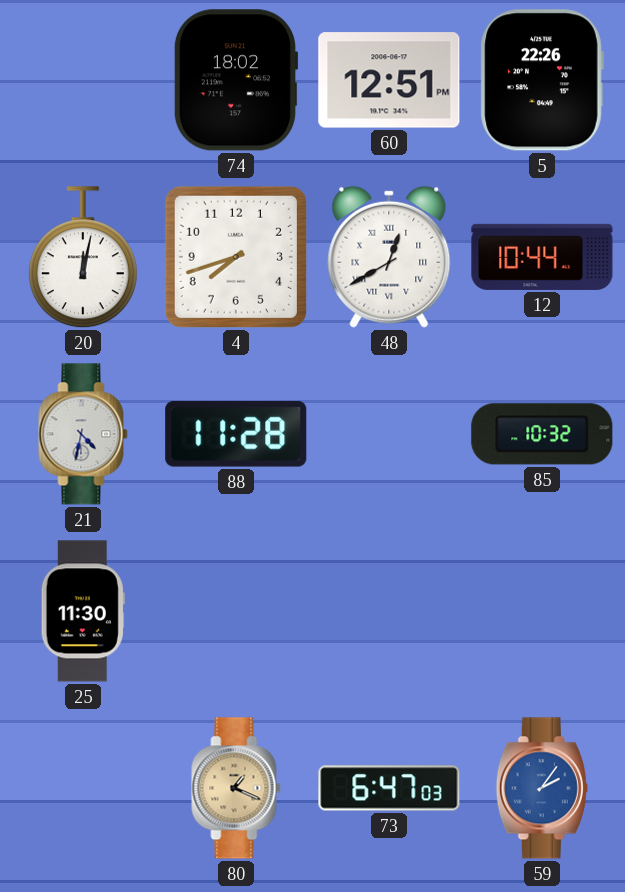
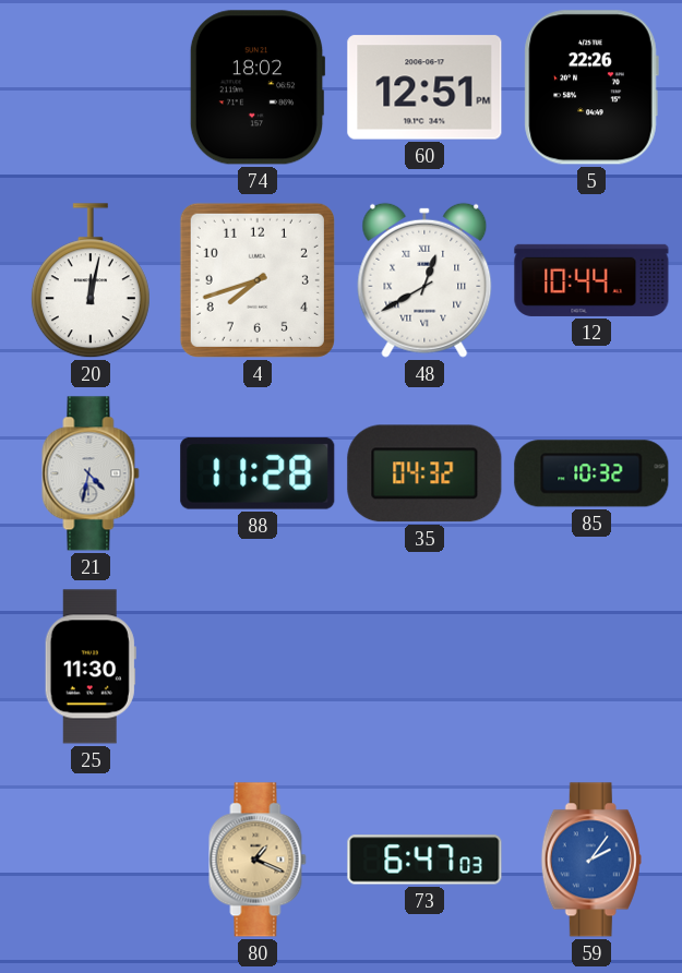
35: none -> 04:32 (424, 473)
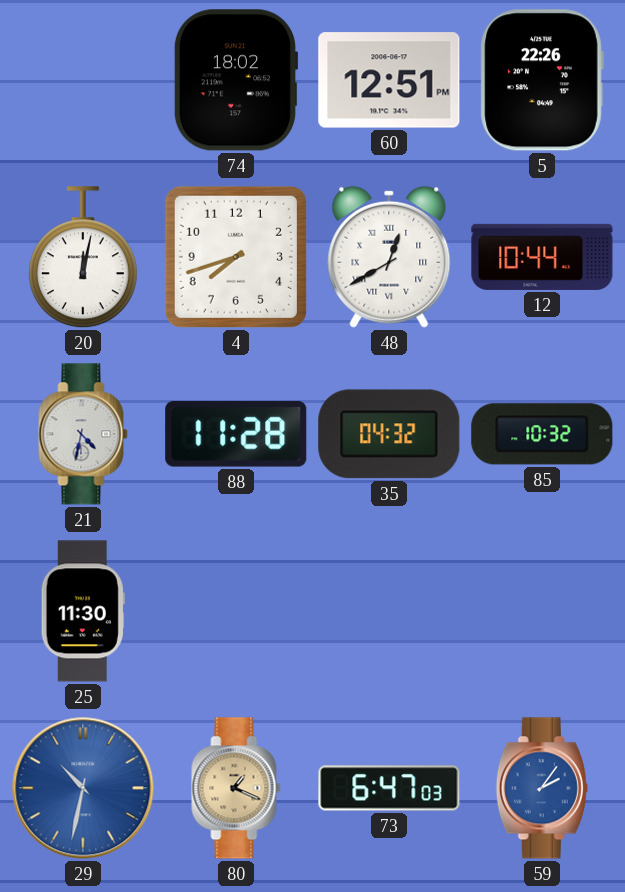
29: none -> 10:32 (83, 788)
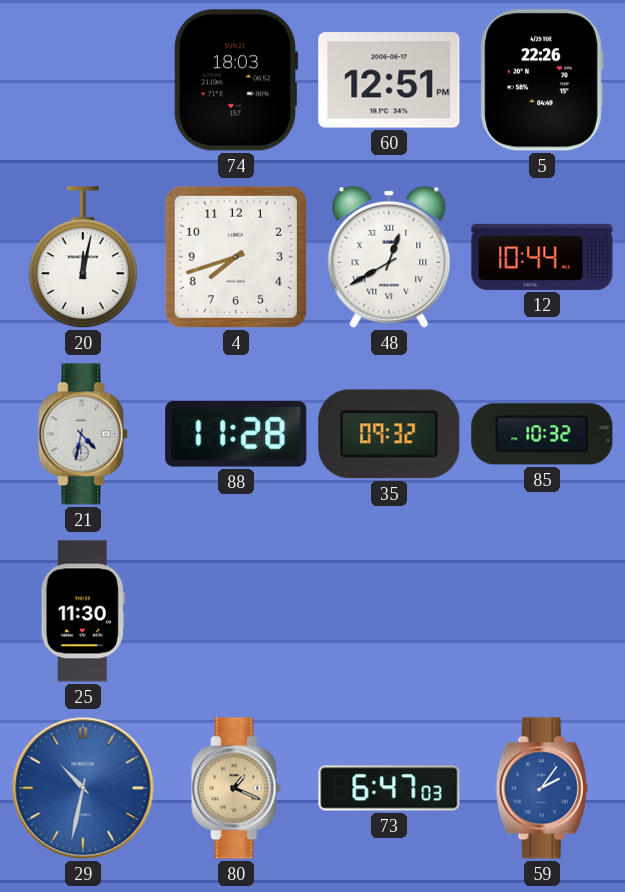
74: 18:02 -> 18:03 (236, 80)
35: 04:32 -> 09:32 (389, 434)
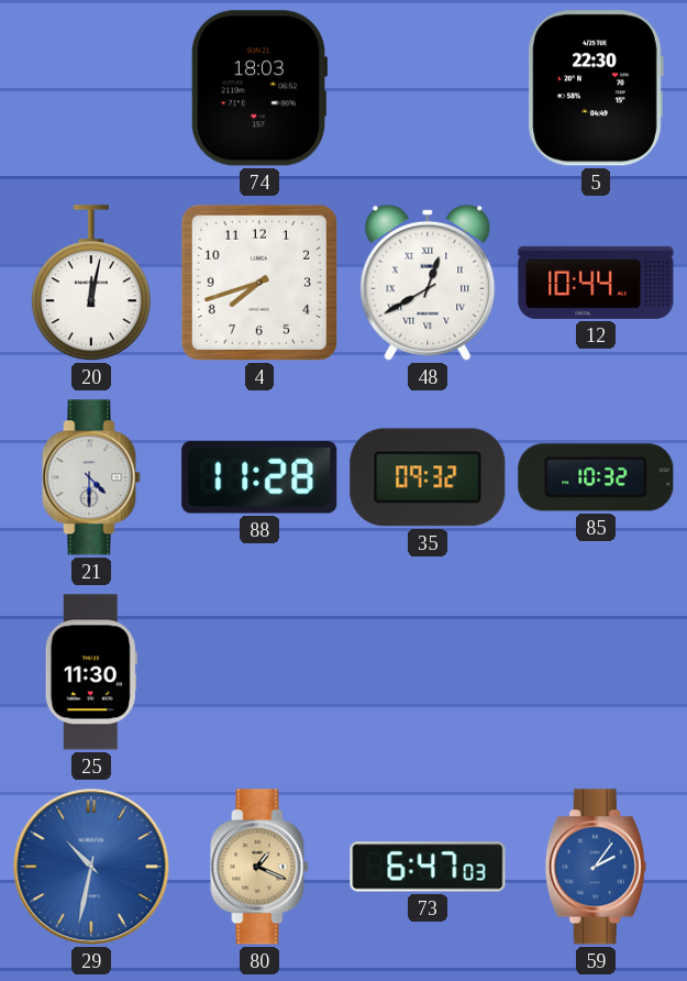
60: 12:51 -> none (389, 80)
5: 22:26 -> 22:30 (596, 88)
21: 4:32 -> 4:30 (91, 477)
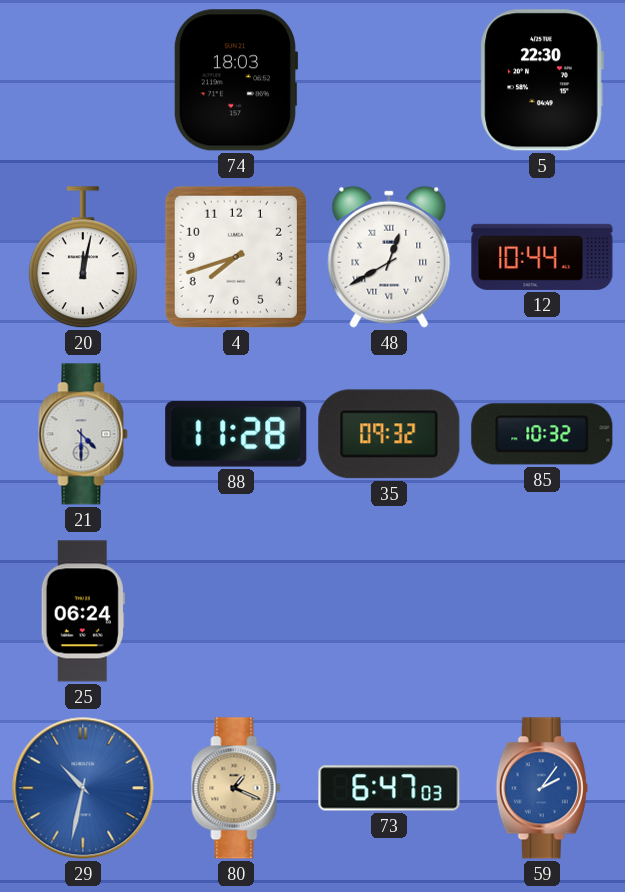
25: 11:30 -> 06:24 (83, 611)
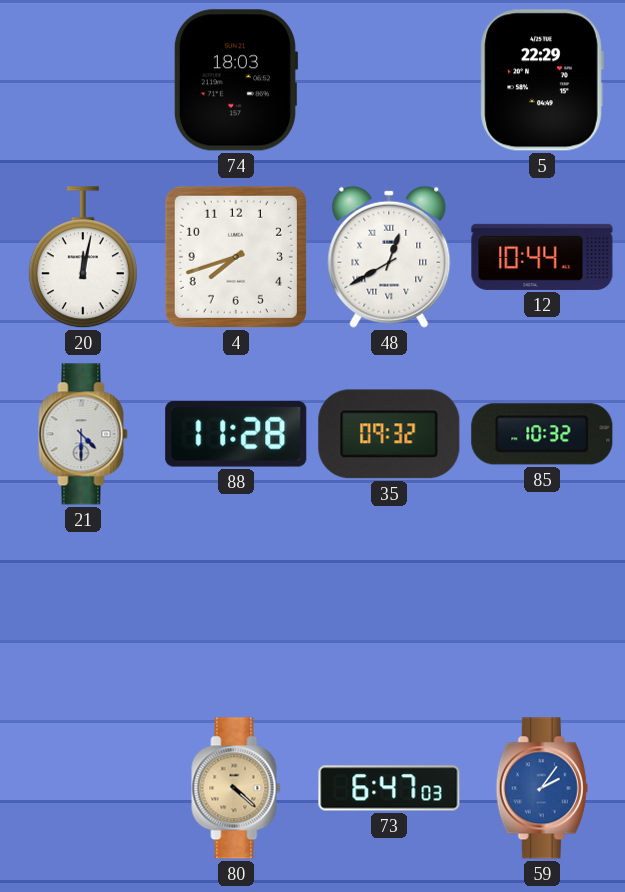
5: 22:30 -> 22:29 (542, 80)
25: 06:24 -> none (83, 611)
29: 10:32 -> none (83, 788)
80: 1:19 -> 4:22 (236, 788)
